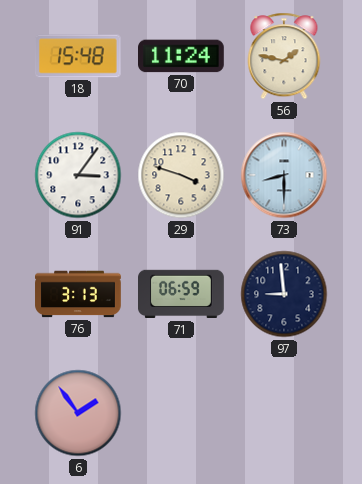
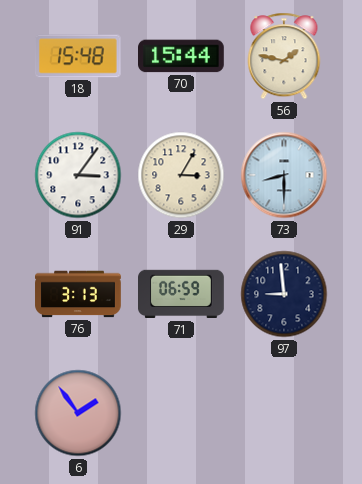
70: 11:24 -> 15:44 (182, 56)
29: 3:48 -> 3:05 (181, 175)
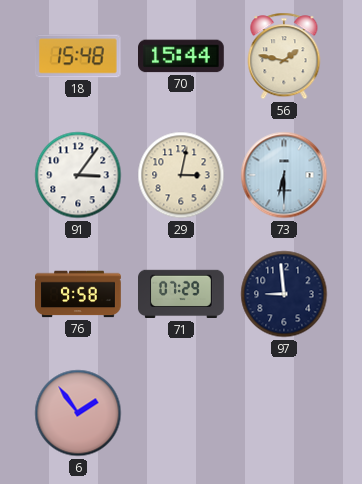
29: 3:05 -> 3:02 (181, 175)
73: 8:30 -> 6:30 (284, 175)
76: 3:13 -> 9:58 (78, 294)
71: 06:59 -> 07:29 (181, 294)
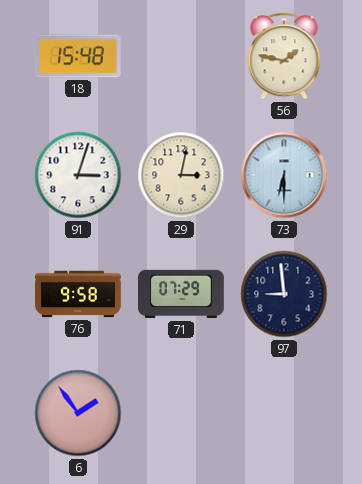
70: 15:44 -> none (182, 56)
91: 3:06 -> 3:03 (78, 175)
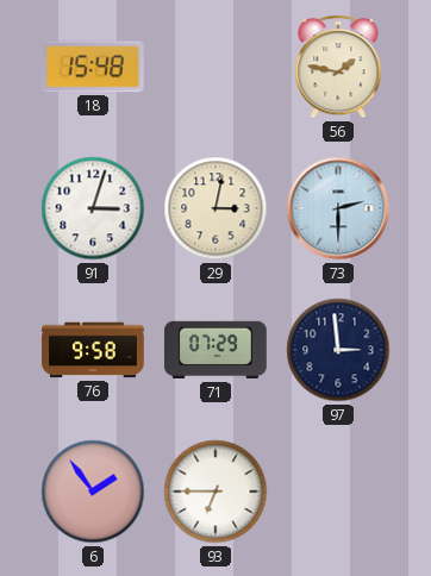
73: 6:30 -> 2:30 (338, 208)
97: 8:59 -> 2:59 (338, 350)
93: none -> 6:45 (215, 492)
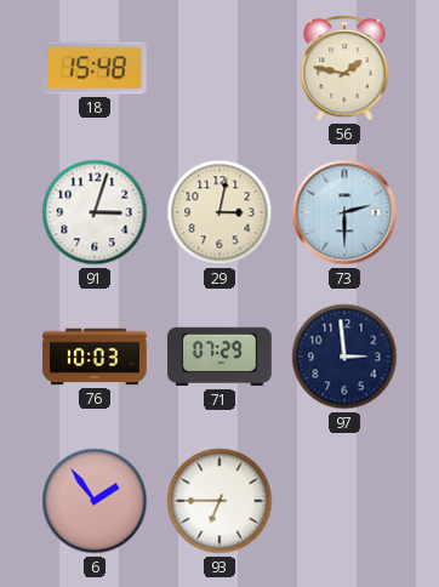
76: 9:58 -> 10:03 (95, 357)
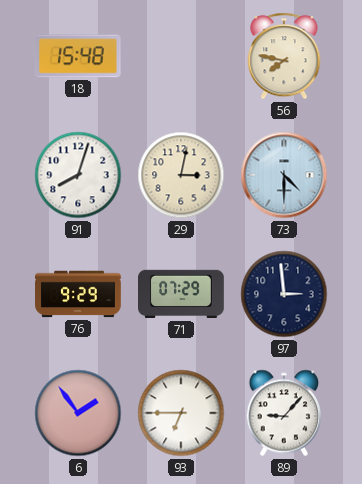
56: 1:47 -> 7:47 (284, 56)
91: 3:03 -> 8:03 (78, 175)
73: 2:30 -> 4:30 (284, 175)
76: 10:03 -> 9:29 (78, 294)
89: none -> 9:07 (283, 413)
